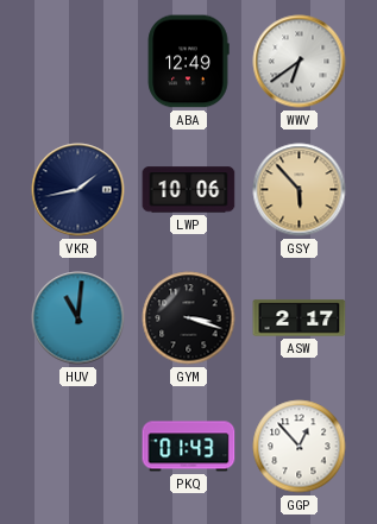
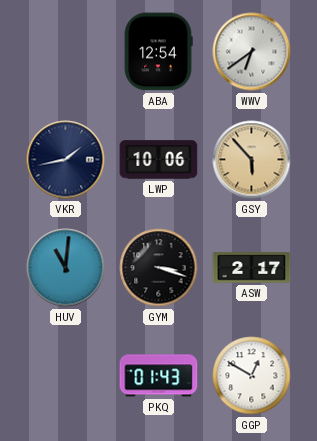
ABA: 12:49 -> 12:54 (158, 52)
GGP: 12:53 -> 12:50 (252, 376)
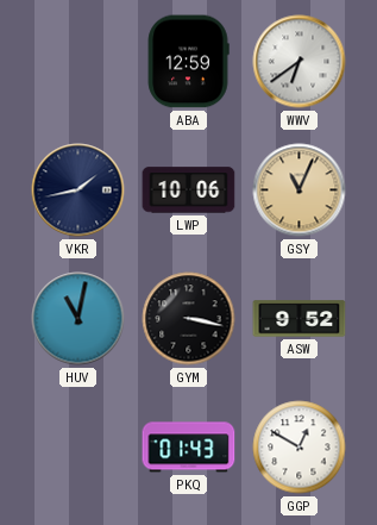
ABA: 12:54 -> 12:59 (188, 62)
GSY: 5:53 -> 11:04 (300, 190)
HUV: 11:01 -> 11:02 (78, 319)
GYM: 3:18 -> 3:17 (189, 319)
ASW: 2:17 -> 9:52 (300, 319)
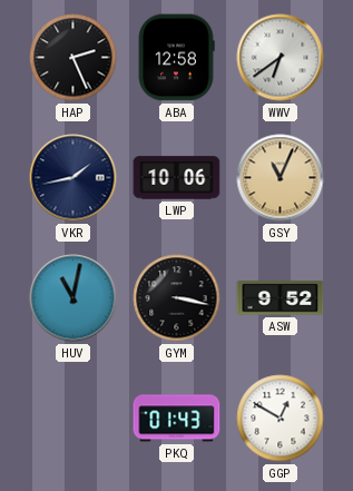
HAP: none -> 2:26 (73, 58)
ABA: 12:59 -> 12:58 (176, 58)
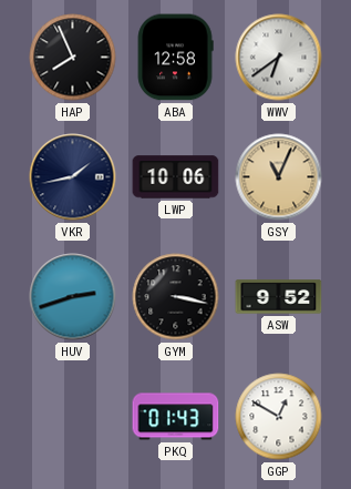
HAP: 2:26 -> 7:56 (73, 58)
HUV: 11:02 -> 2:42 (73, 297)
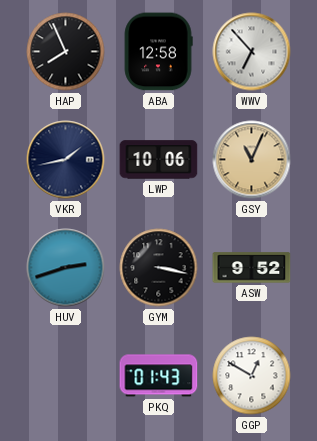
WWV: 6:39 -> 6:53 (252, 52)
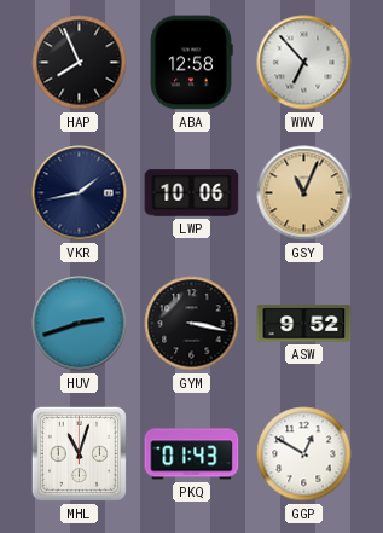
MHL: none -> 11:03 (79, 453)
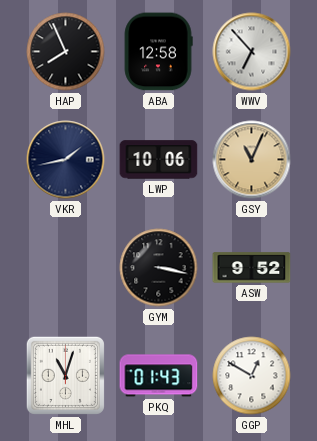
HUV: 2:42 -> none (80, 324)
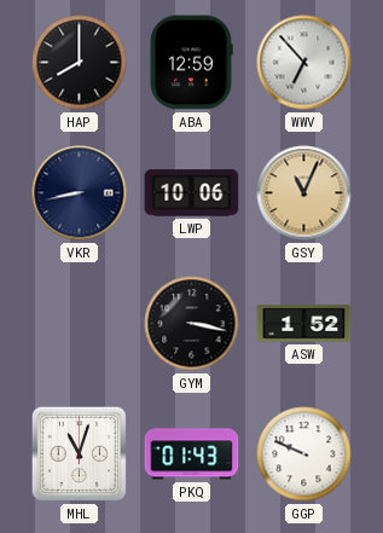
HAP: 7:56 -> 8:00 (80, 63)
ABA: 12:58 -> 12:59 (191, 63)
VKR: 1:43 -> 8:43 (80, 193)
ASW: 9:52 -> 1:52 (304, 324)
GGP: 12:50 -> 9:49 (304, 454)
